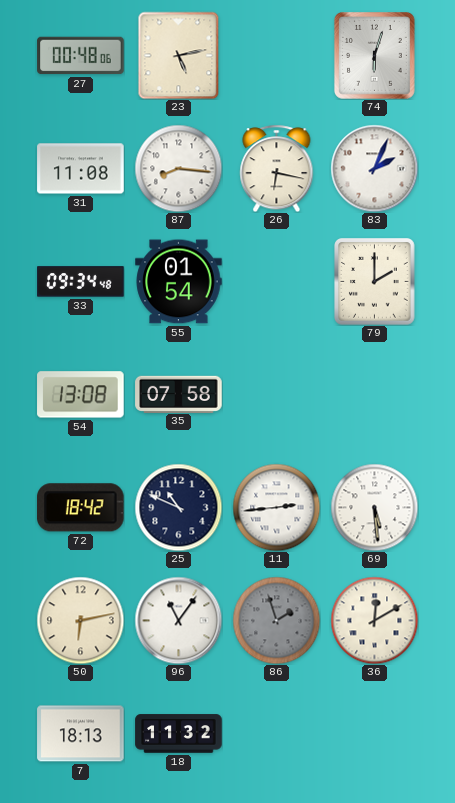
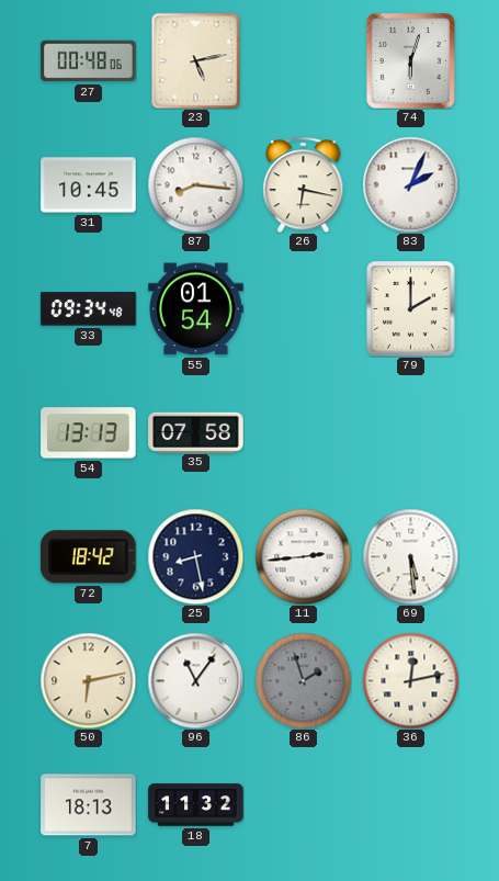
31: 11:08 -> 10:45 (89, 185)
54: 13:08 -> 13:13 (89, 433)
25: 10:49 -> 8:28 (195, 556)
36: 12:10 -> 12:13 (410, 680)
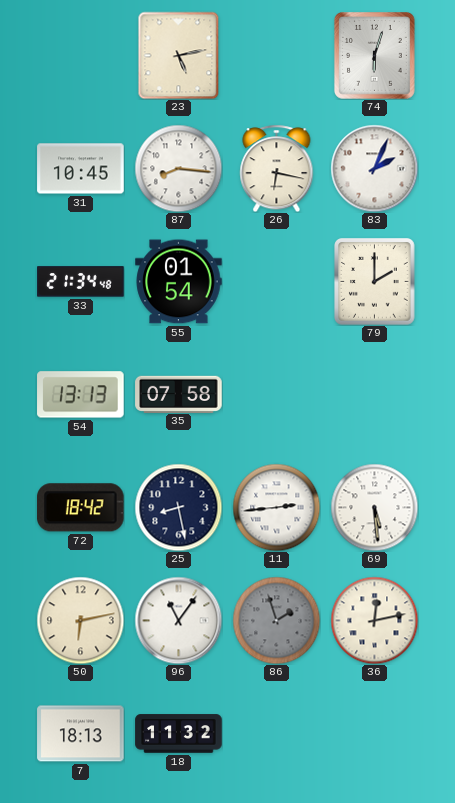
27: 00:48 -> none (89, 61)
33: 09:34 -> 21:34 (81, 282)
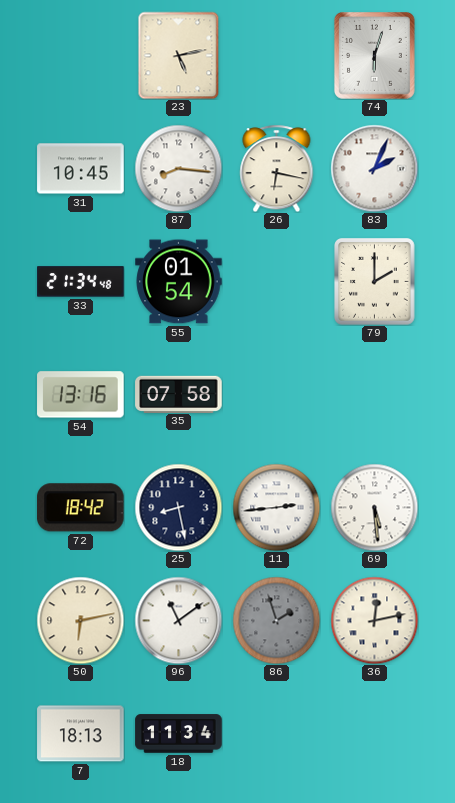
54: 13:13 -> 13:16 (81, 395)
96: 11:06 -> 11:09 (178, 620)
18: 11:32 -> 11:34 (179, 734)
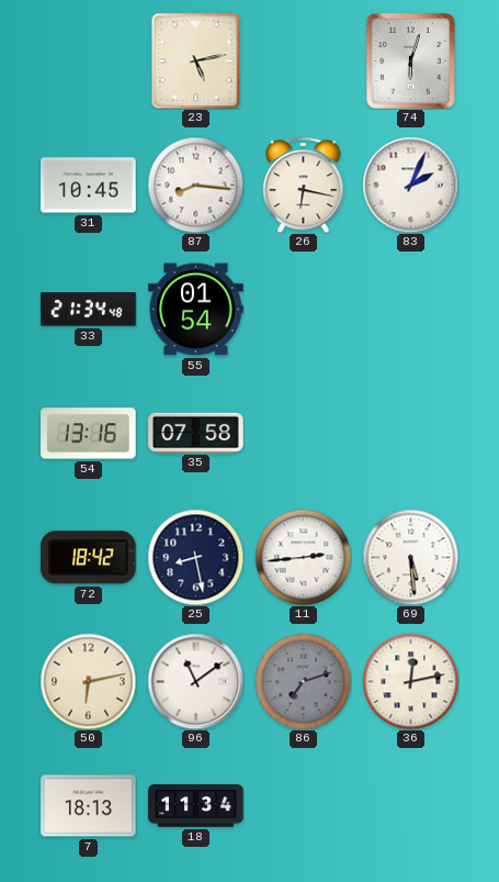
79: 2:00 -> none (375, 282)
86: 1:57 -> 7:12 (303, 681)
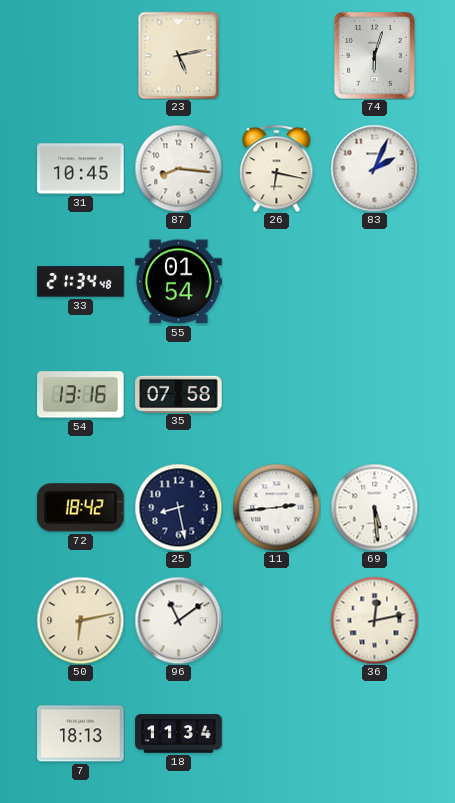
86: 7:12 -> none (303, 681)
